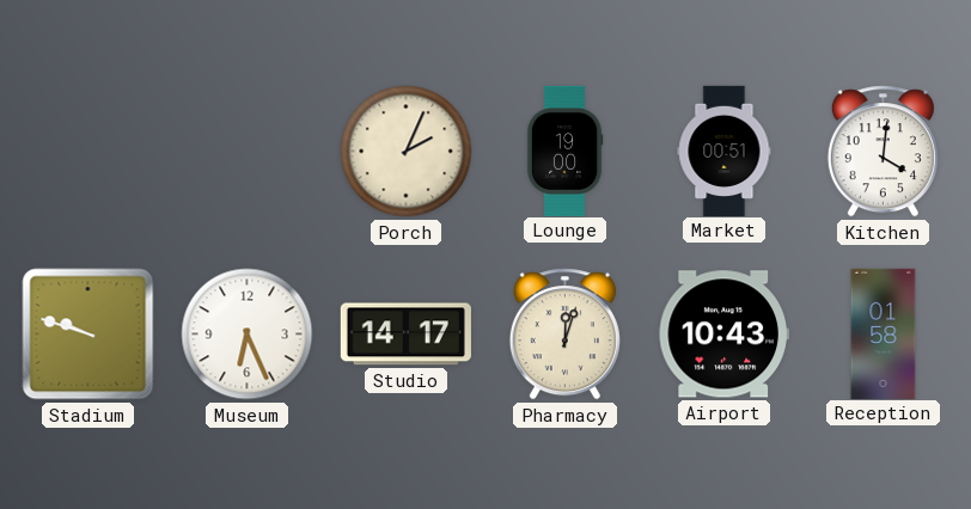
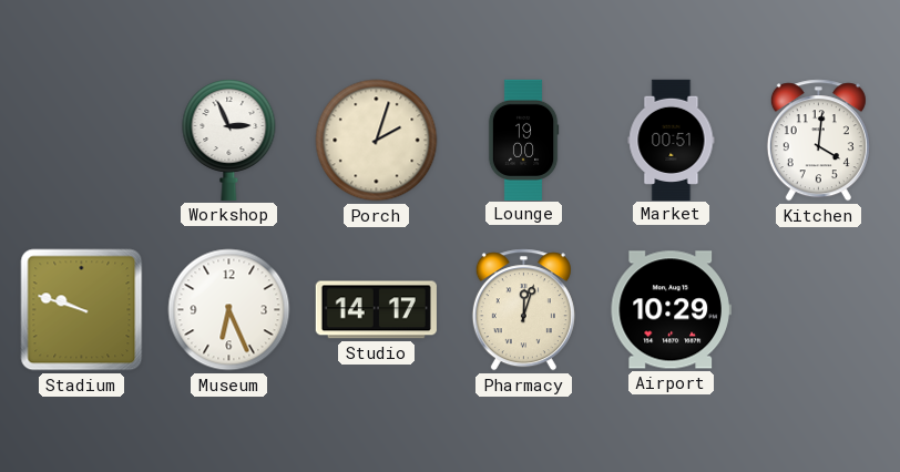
Workshop: none -> 2:56 (229, 141)
Porch: 2:04 -> 2:03 (377, 141)
Airport: 10:43 -> 10:29 (671, 310)
Reception: 01:58 -> none (884, 333)
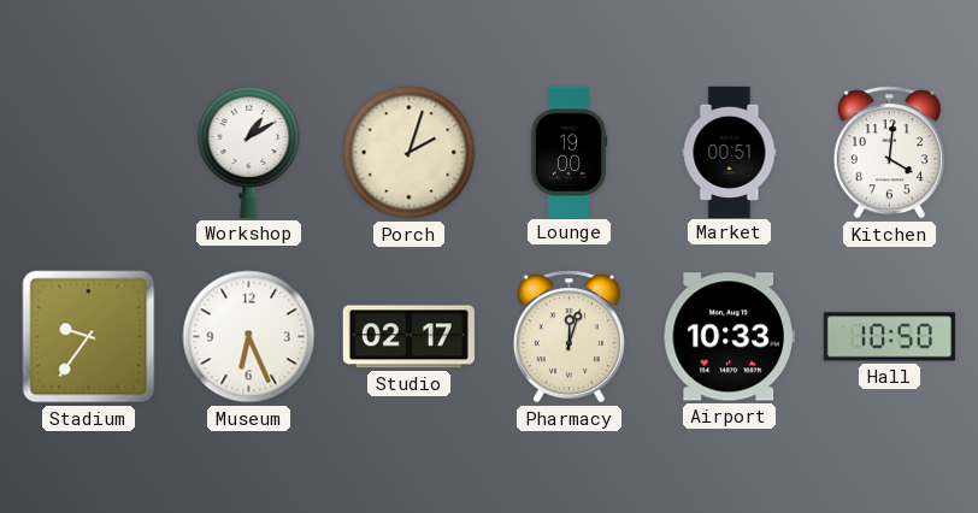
Workshop: 2:56 -> 1:10 (249, 153)
Stadium: 9:48 -> 9:36 (89, 337)
Studio: 14:17 -> 02:17 (408, 337)
Airport: 10:29 -> 10:33 (729, 337)
Hall: none -> 10:50 (889, 337)
